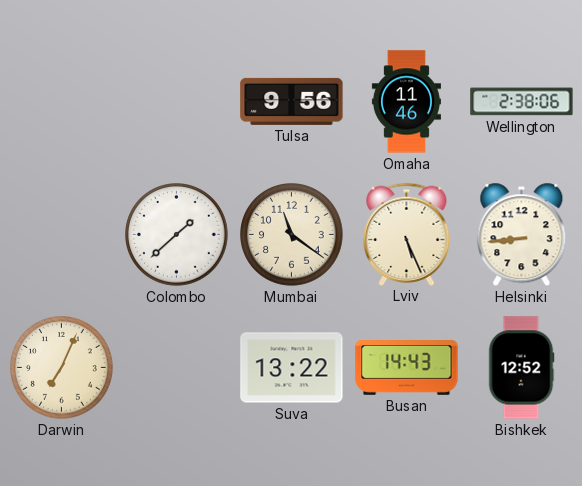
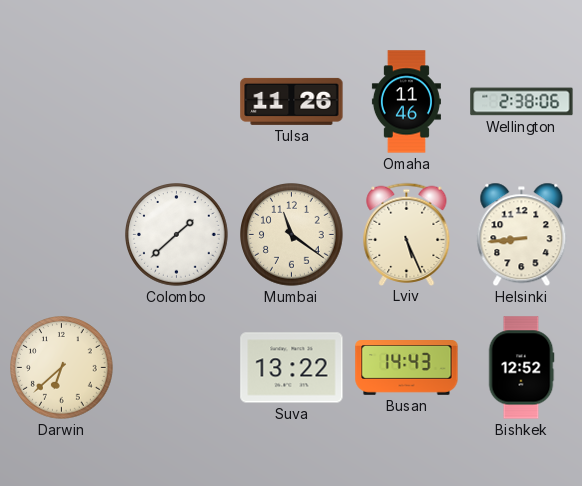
Tulsa: 9:56 -> 11:26 (292, 101)
Darwin: 7:04 -> 6:38 (62, 368)
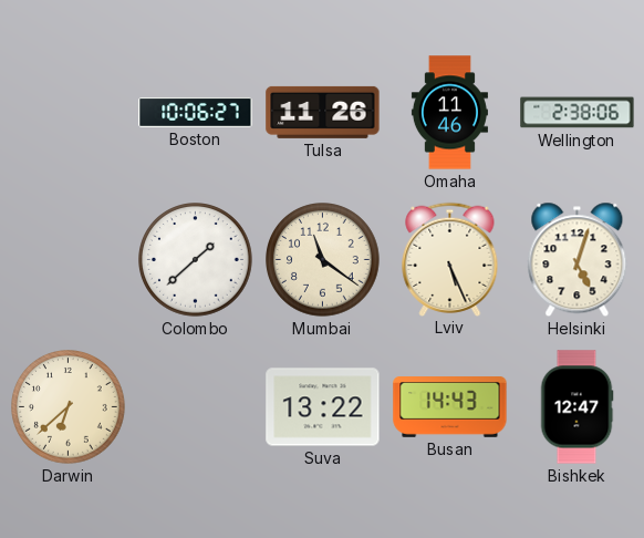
Boston: none -> 10:06 (196, 113)
Helsinki: 8:44 -> 5:03 (578, 260)
Bishkek: 12:52 -> 12:47 (577, 407)
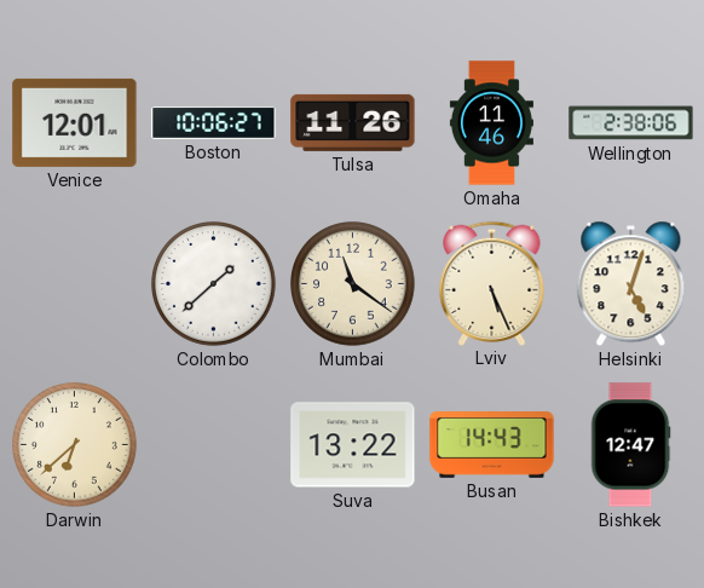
Venice: none -> 12:01 (75, 122)
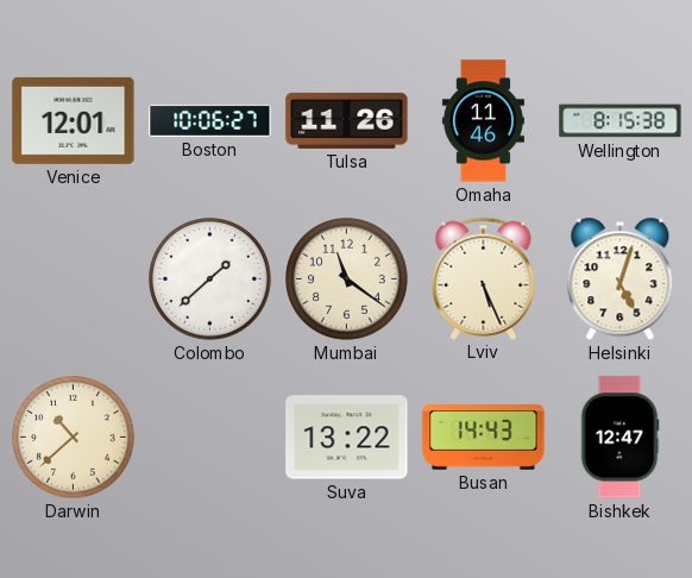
Wellington: 2:38 -> 8:15 (621, 121)
Darwin: 6:38 -> 10:38 (74, 438)
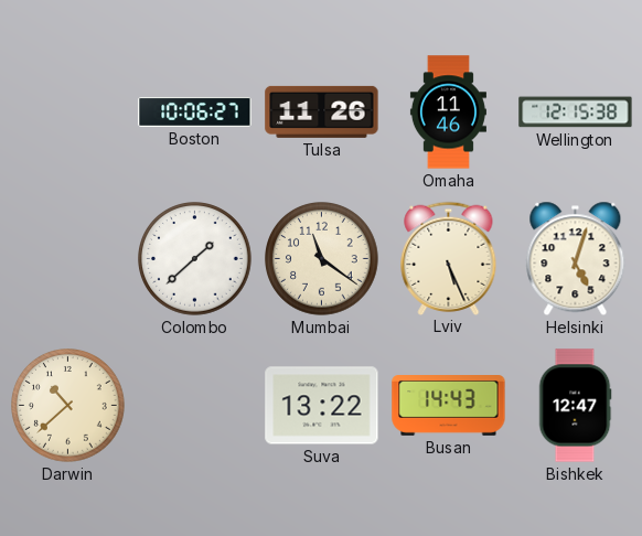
Venice: 12:01 -> none (74, 120)
Wellington: 8:15 -> 12:15 (576, 112)
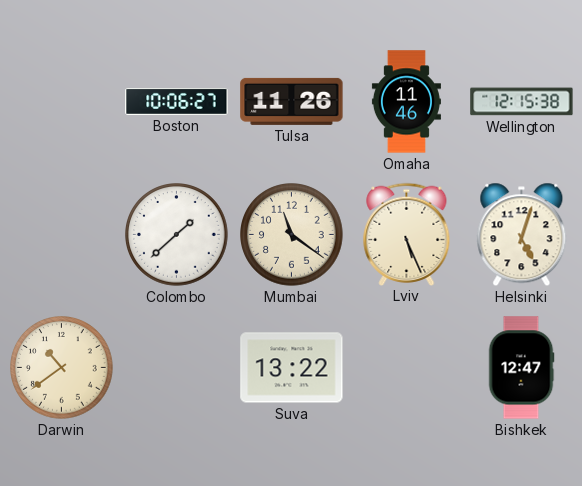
Darwin: 10:38 -> 10:39 (62, 368)
Busan: 14:43 -> none (449, 406)
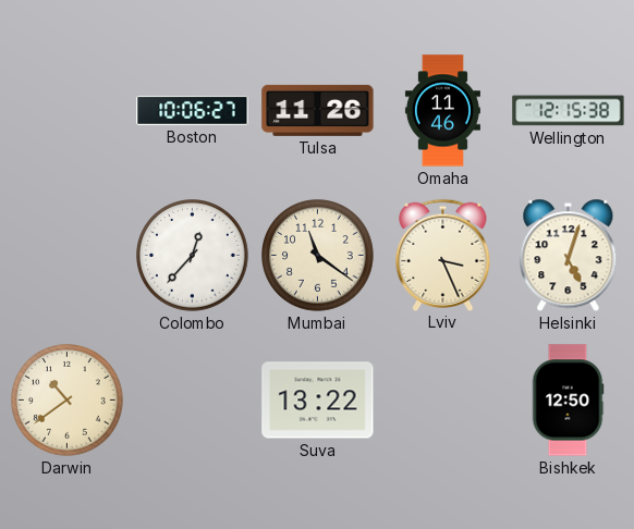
Colombo: 1:38 -> 12:37 (193, 256)
Lviv: 5:26 -> 3:26 (443, 255)
Bishkek: 12:47 -> 12:50 (568, 401)
